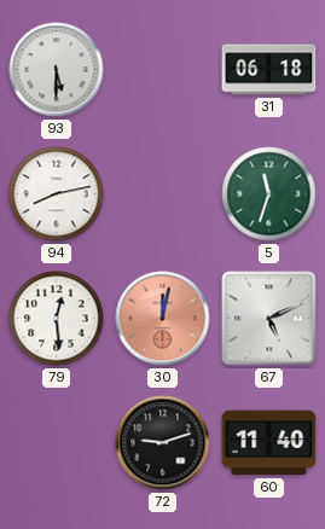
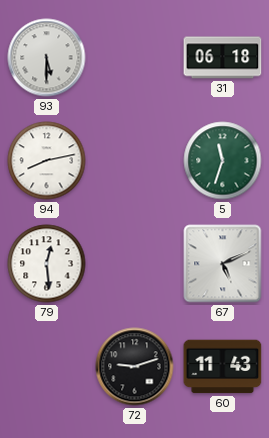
30: 12:02 -> none (163, 319)
60: 11:40 -> 11:43 (223, 367)
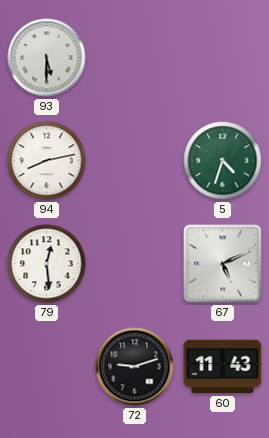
31: 06:18 -> none (223, 58)
5: 11:33 -> 4:33 (223, 161)
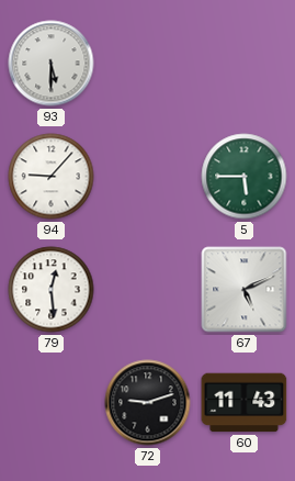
94: 8:13 -> 9:07 (52, 177)
5: 4:33 -> 5:45 (245, 177)
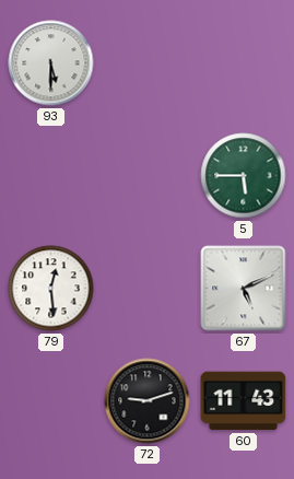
94: 9:07 -> none (52, 177)
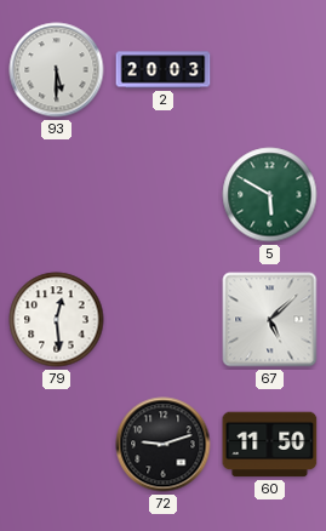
2: none -> 20:03 (164, 70)
5: 5:45 -> 5:50 (270, 195)
67: 5:11 -> 5:08 (270, 320)
60: 11:43 -> 11:50 (270, 445)
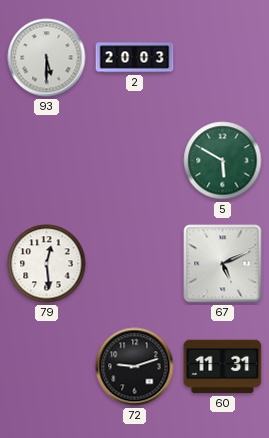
67: 5:08 -> 5:11 (223, 264)
60: 11:50 -> 11:31 (223, 367)
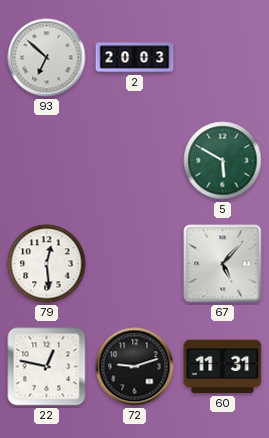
93: 5:30 -> 6:52 (47, 58)
67: 5:11 -> 5:07 (223, 264)
22: none -> 12:47 (47, 367)
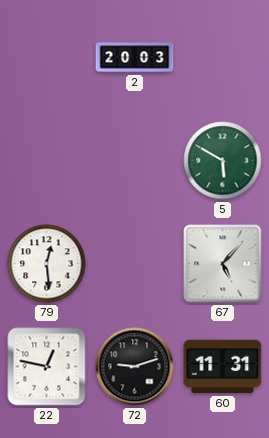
93: 6:52 -> none (47, 58)
